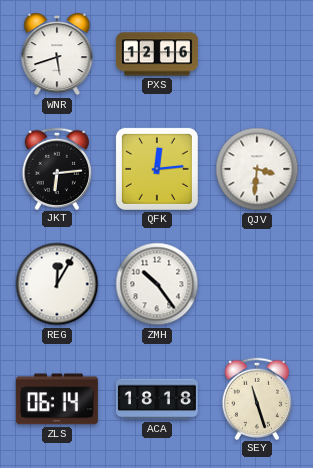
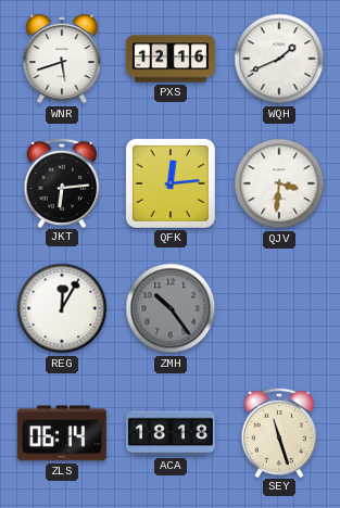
WQH: none -> 1:41 (279, 59)
ZMH dial: white -> grey (171, 308)
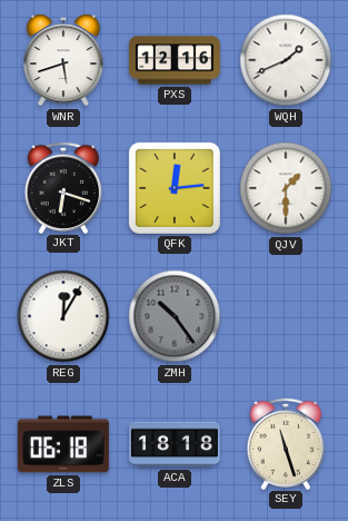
JKT: 6:14 -> 6:18 (62, 187)
QJV: 3:31 -> 1:30 (286, 188)
ZLS: 06:14 -> 06:18 (63, 444)
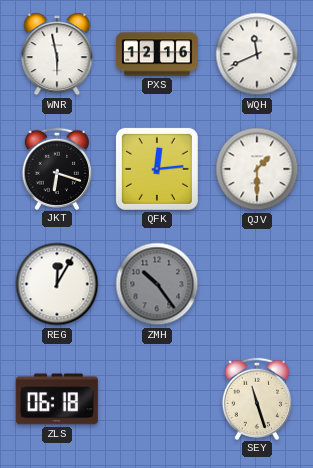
WNR: 5:42 -> 5:58 (57, 54)
WQH: 1:41 -> 11:41 (257, 54)
ACA: 18:18 -> none (175, 444)
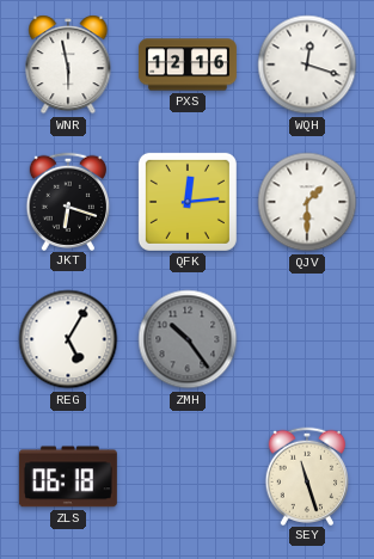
WQH: 11:41 -> 12:18 (307, 64)
REG: 12:05 -> 5:05 (68, 339)
